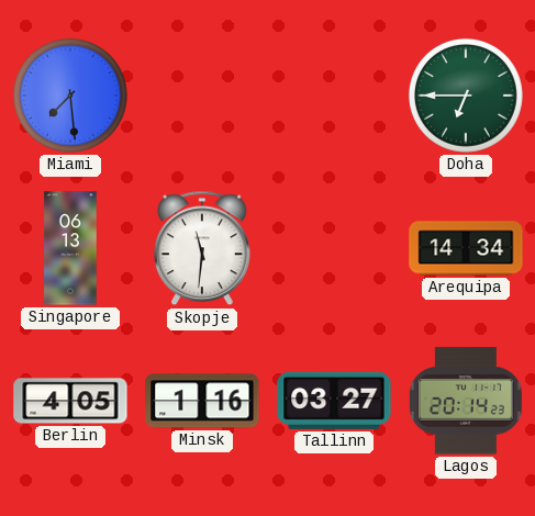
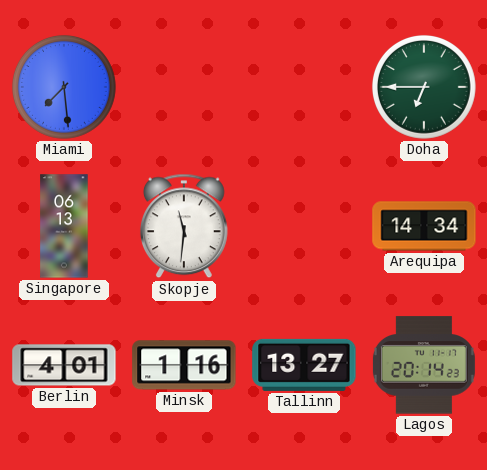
Berlin: 4:05 -> 4:01 (64, 365)
Tallinn: 03:27 -> 13:27 (304, 365)
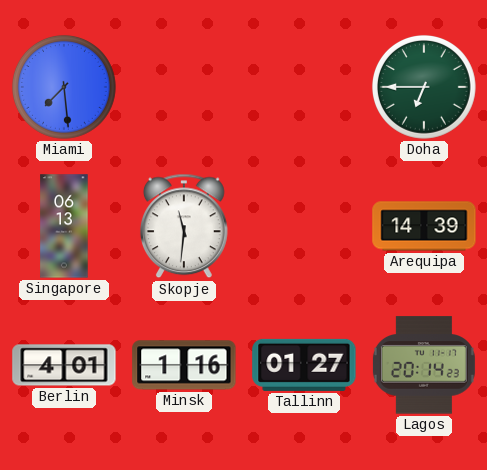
Arequipa: 14:34 -> 14:39 (424, 226)
Tallinn: 13:27 -> 01:27 (304, 365)
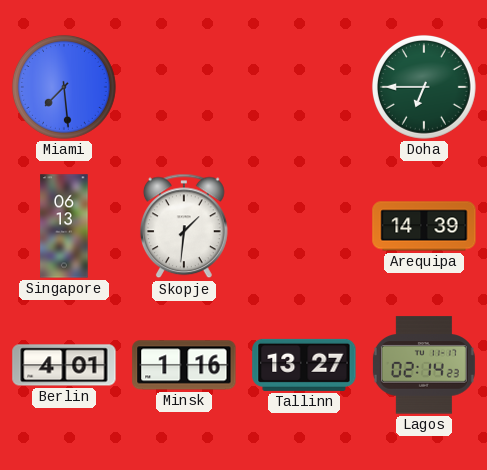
Skopje: 11:31 -> 1:31 (184, 226)
Tallinn: 01:27 -> 13:27 (304, 365)
Lagos: 20:14 -> 02:14 (424, 365)
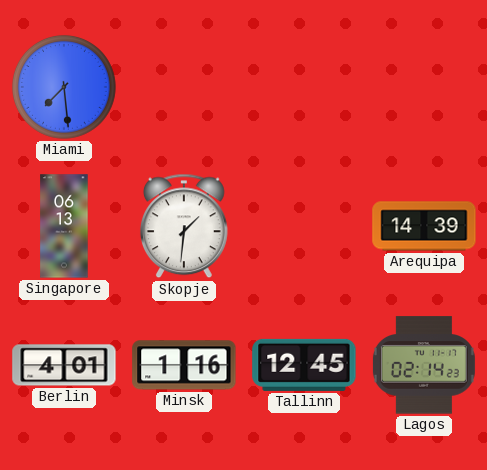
Doha: 6:45 -> none (424, 87)
Tallinn: 13:27 -> 12:45 (304, 365)
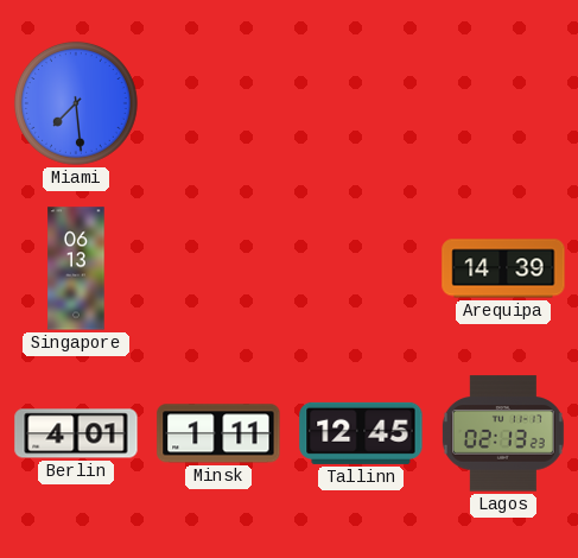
Skopje: 1:31 -> none (184, 226)
Minsk: 1:16 -> 1:11 (218, 433)
Lagos: 02:14 -> 02:13 (503, 433)
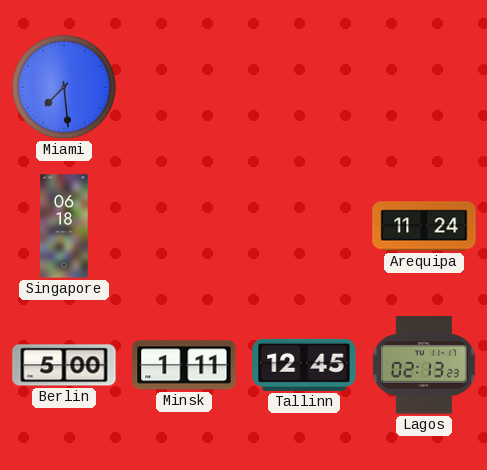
Singapore: 06:13 -> 06:18 (64, 226)
Arequipa: 14:39 -> 11:24 (424, 226)
Berlin: 4:01 -> 5:00 (64, 365)
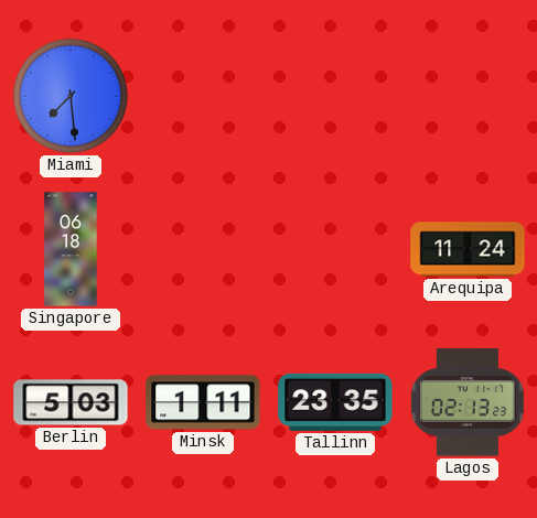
Berlin: 5:00 -> 5:03 (71, 402)
Tallinn: 12:45 -> 23:35 (335, 402)
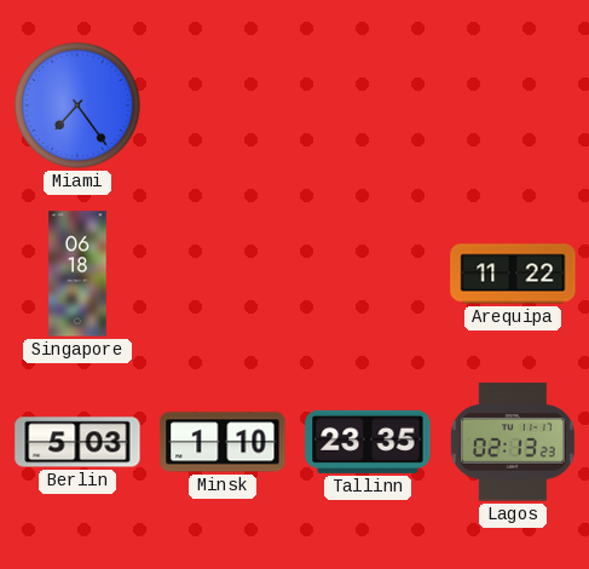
Miami: 7:29 -> 7:24 (77, 105)
Arequipa: 11:24 -> 11:22 (513, 274)
Minsk: 1:11 -> 1:10 (223, 442)
